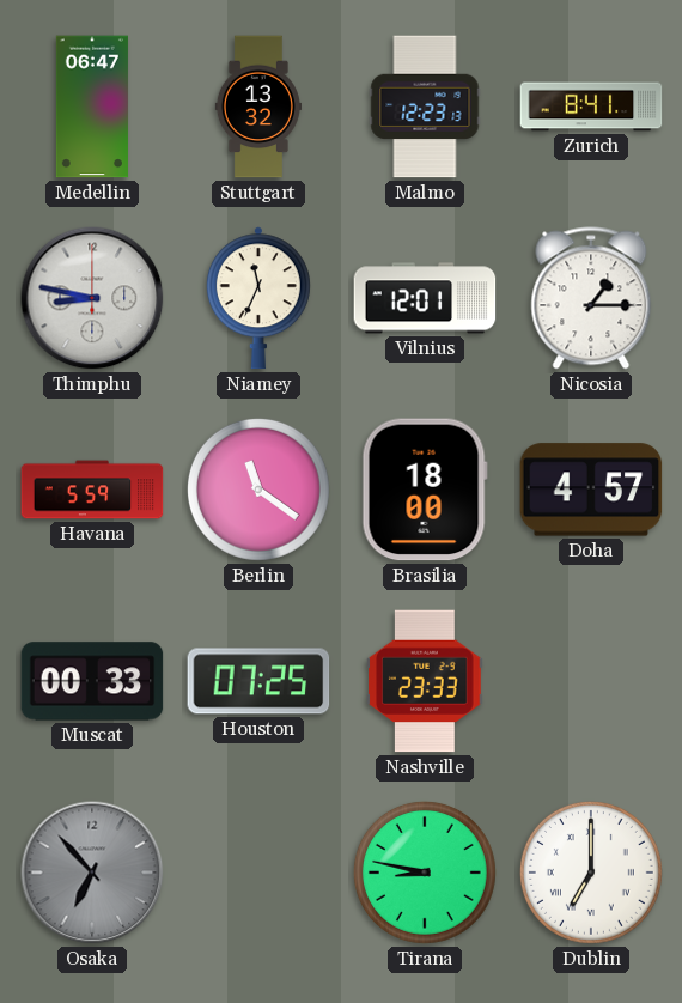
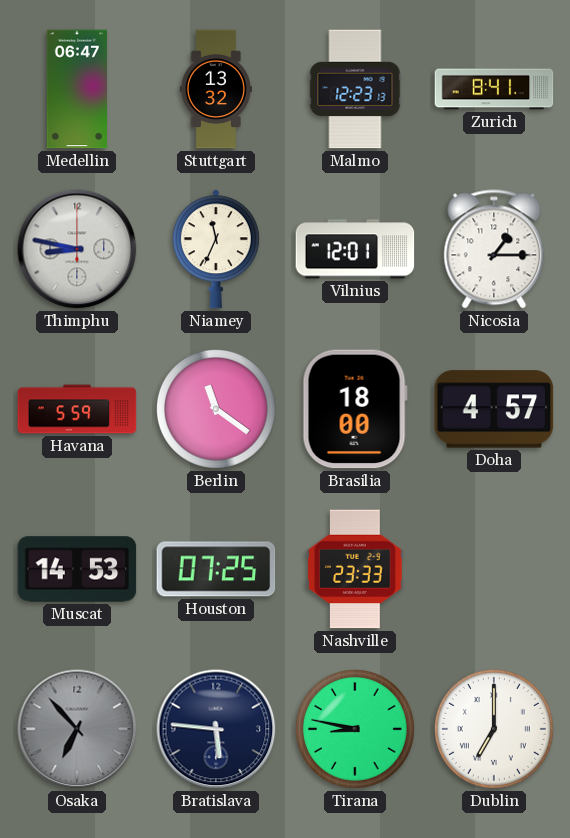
Muscat: 00:33 -> 14:53 (77, 569)
Bratislava: none -> 5:46 (216, 729)
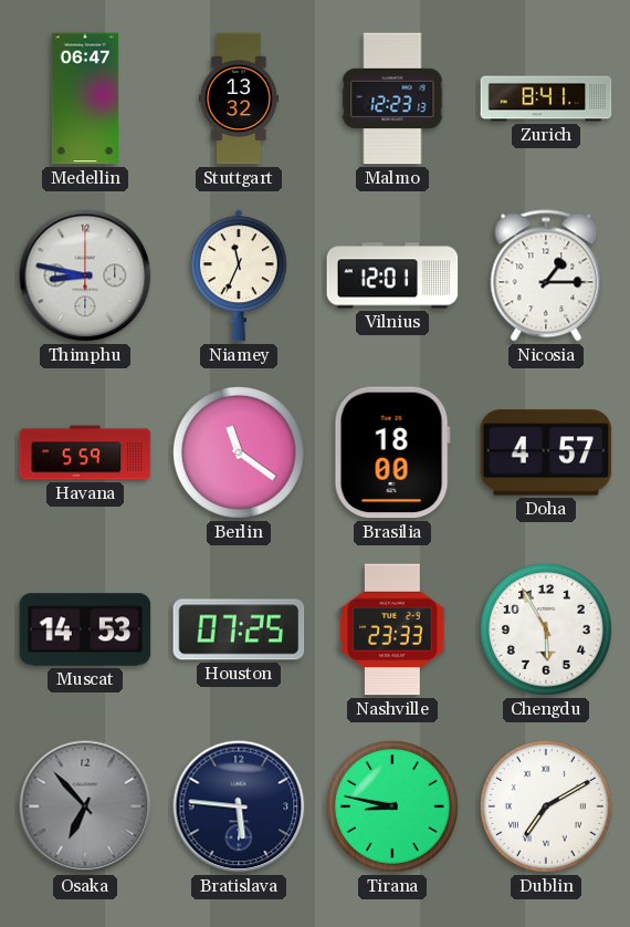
Chengdu: none -> 5:55 (546, 629)
Dublin: 7:00 -> 7:10 (546, 806)
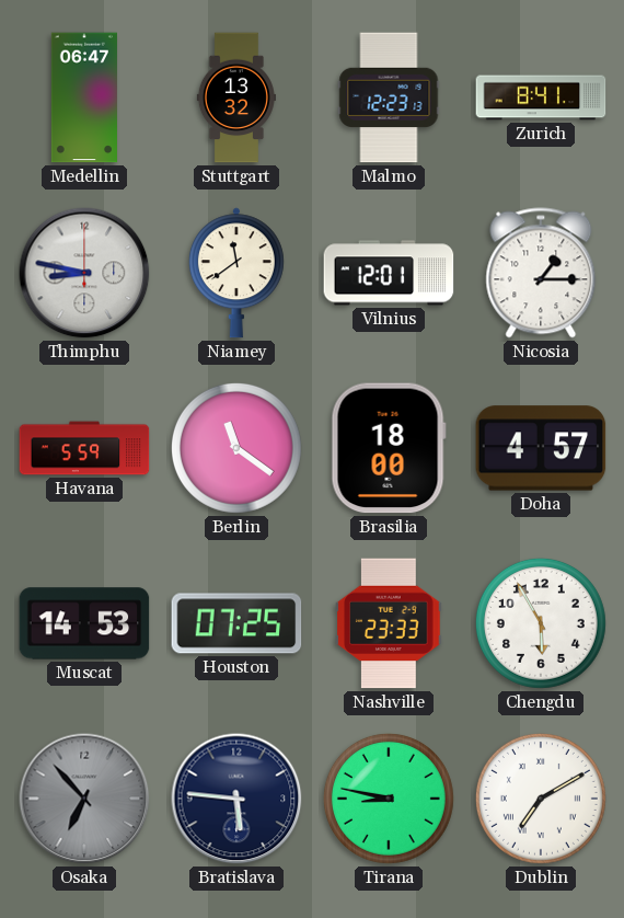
Niamey: 11:34 -> 11:39 (236, 273)
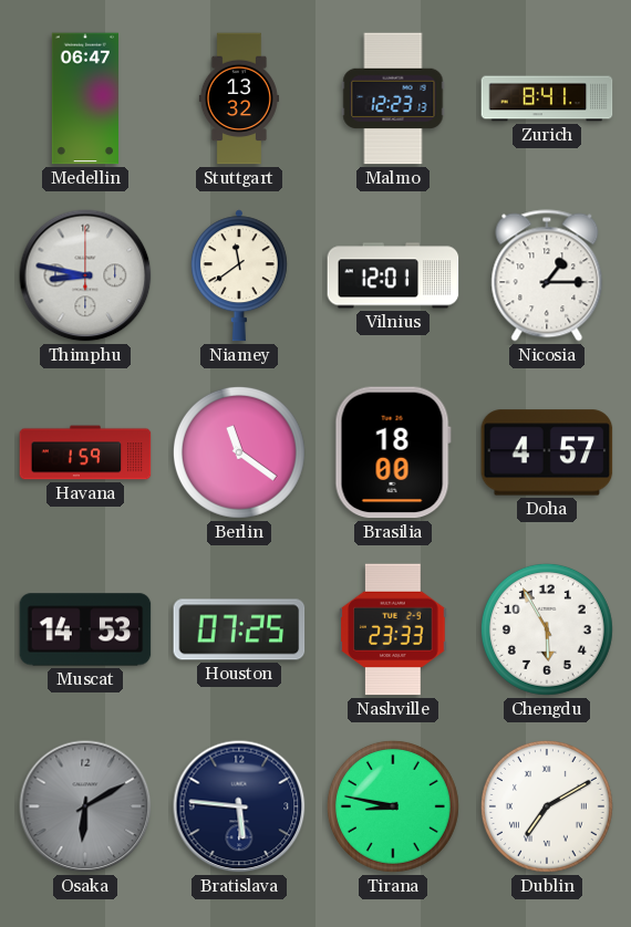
Havana: 5:59 -> 1:59 (85, 452)
Osaka: 6:53 -> 6:10 (85, 806)
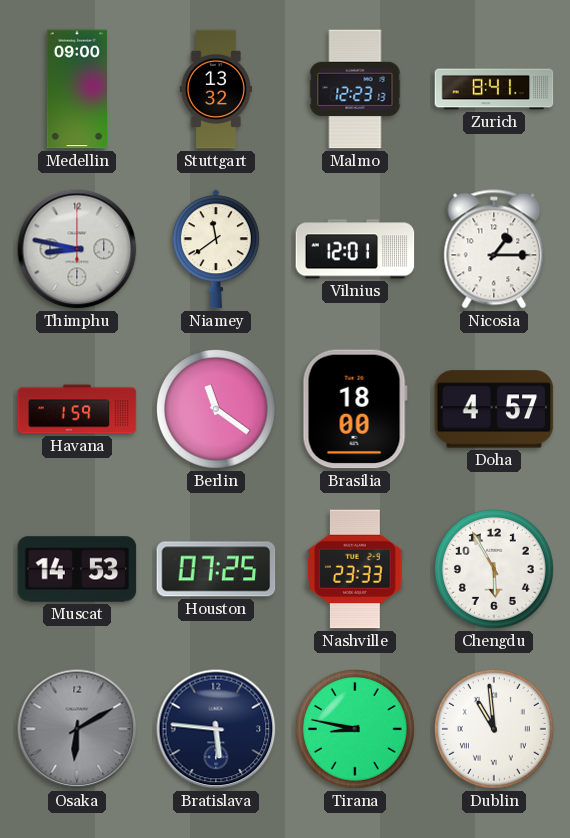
Medellin: 06:47 -> 09:00 (77, 89)
Dublin: 7:10 -> 10:59 (494, 729)
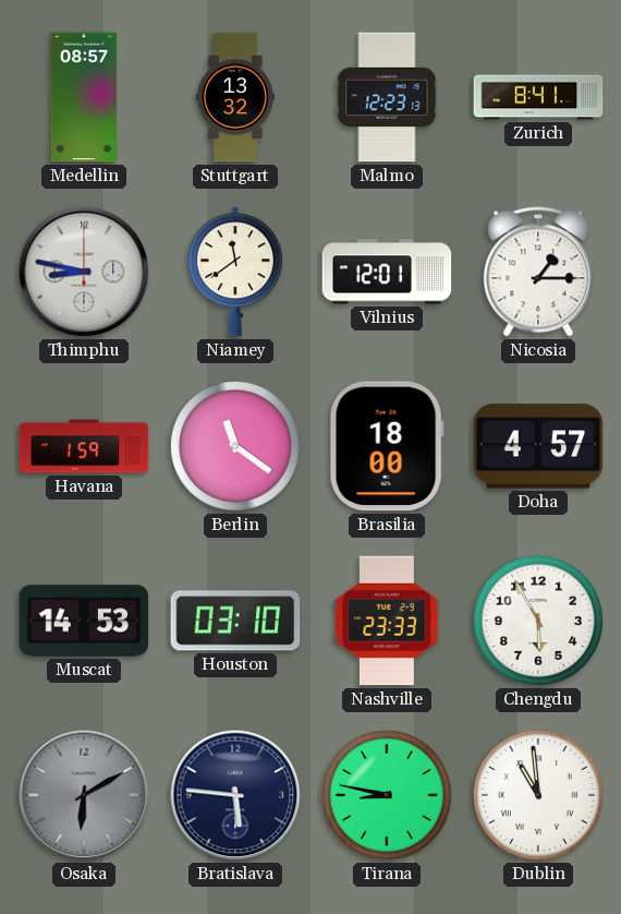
Medellin: 09:00 -> 08:57 (84, 97)
Houston: 07:25 -> 03:10 (235, 621)
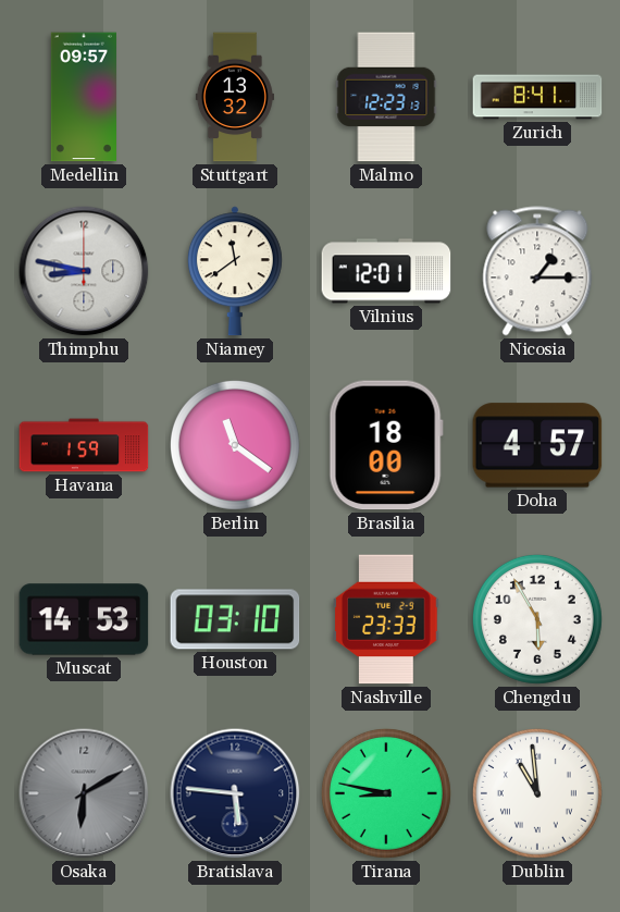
Medellin: 08:57 -> 09:57 (84, 97)
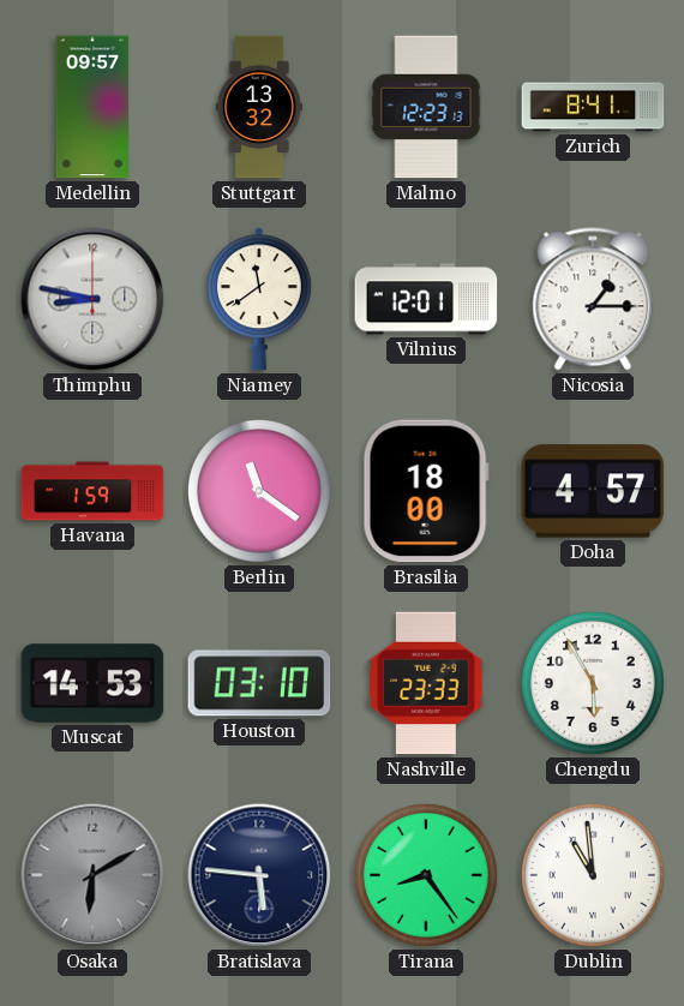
Tirana: 8:47 -> 8:24 (426, 875)
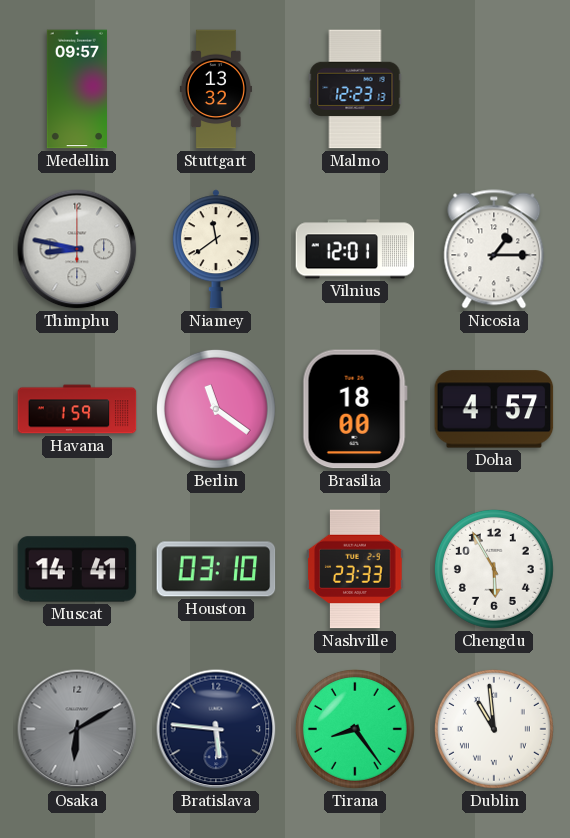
Zurich: 8:41 -> none (593, 107)
Muscat: 14:53 -> 14:41 (77, 569)
